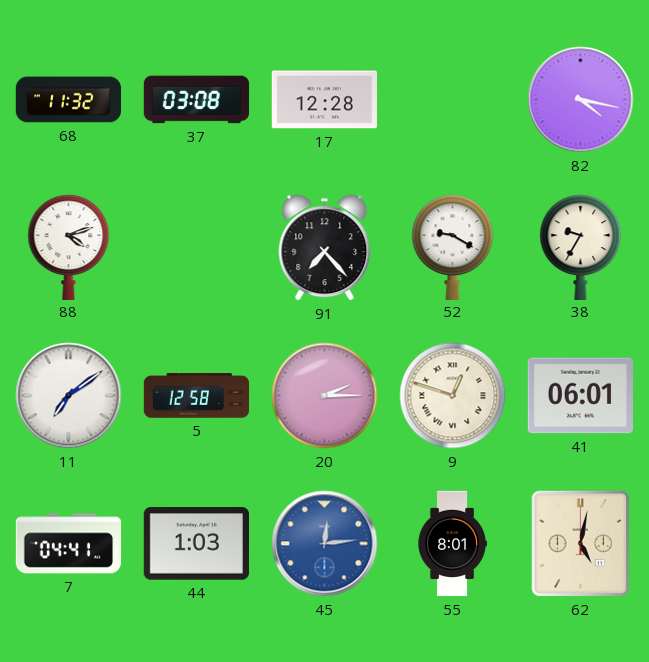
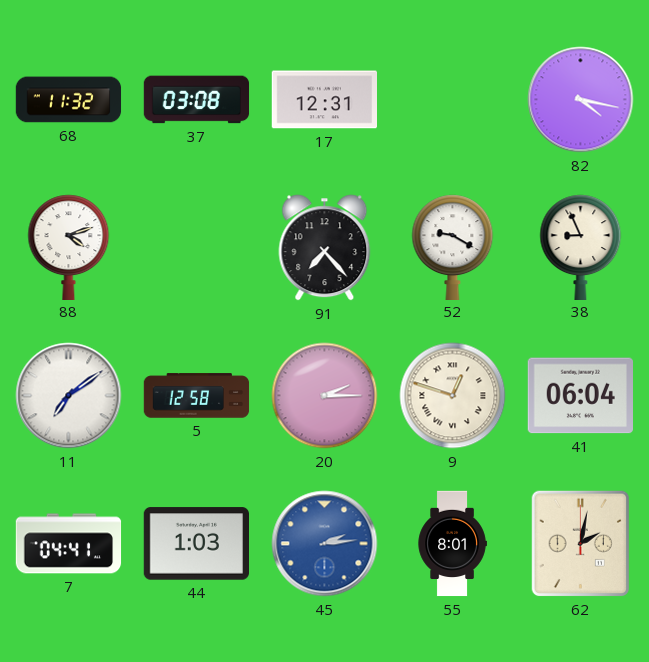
17: 12:28 -> 12:31 (324, 100)
38: 9:35 -> 8:56 (581, 247)
41: 06:01 -> 06:04 (580, 396)
45: 12:14 -> 2:14 (325, 544)
62: 5:02 -> 2:02 (580, 544)
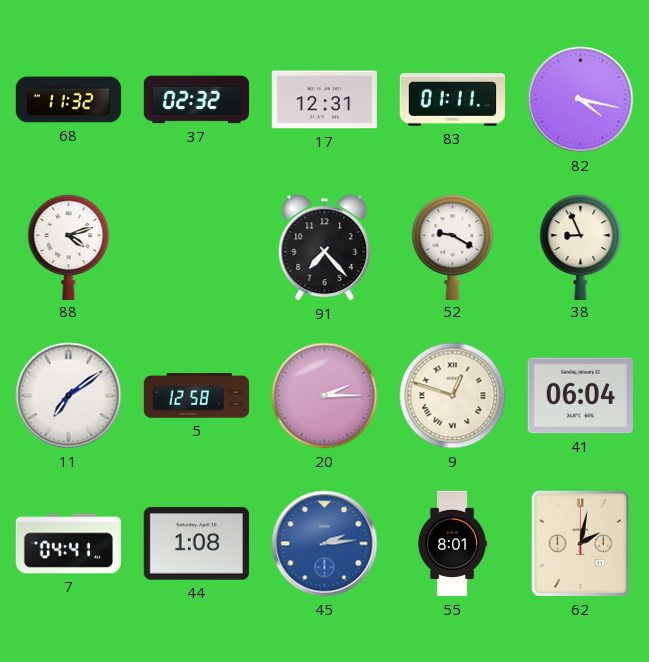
37: 03:08 -> 02:32 (197, 100)
83: none -> 01:11 (453, 100)
44: 1:03 -> 1:08 (196, 544)
